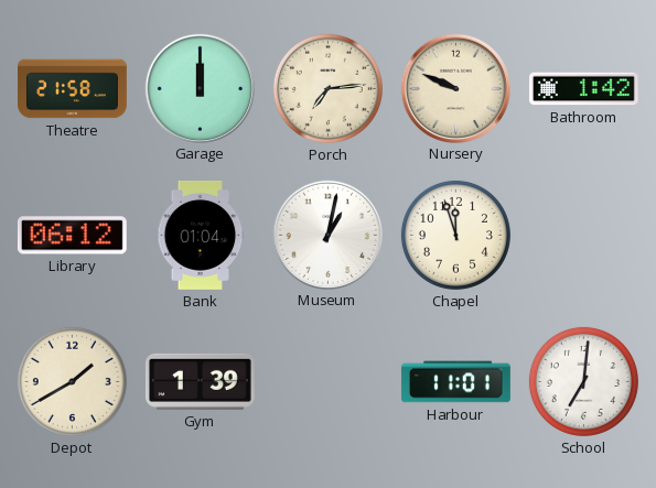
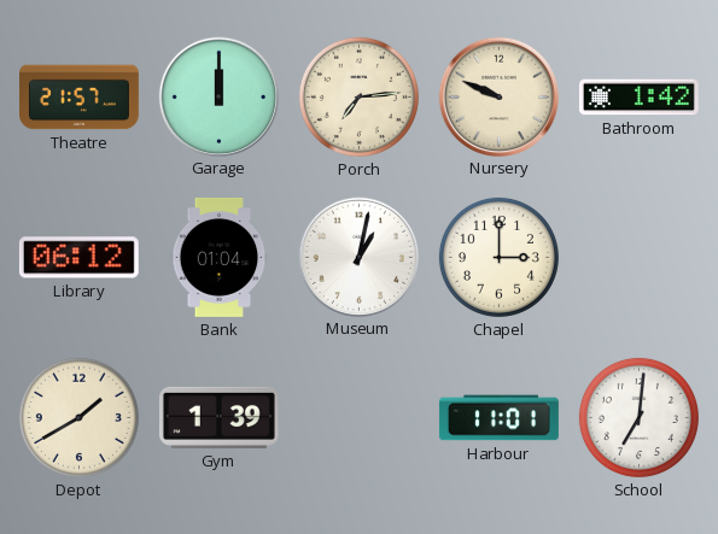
Theatre: 21:58 -> 21:57 (80, 98)
Chapel: 11:57 -> 3:00 (498, 257)
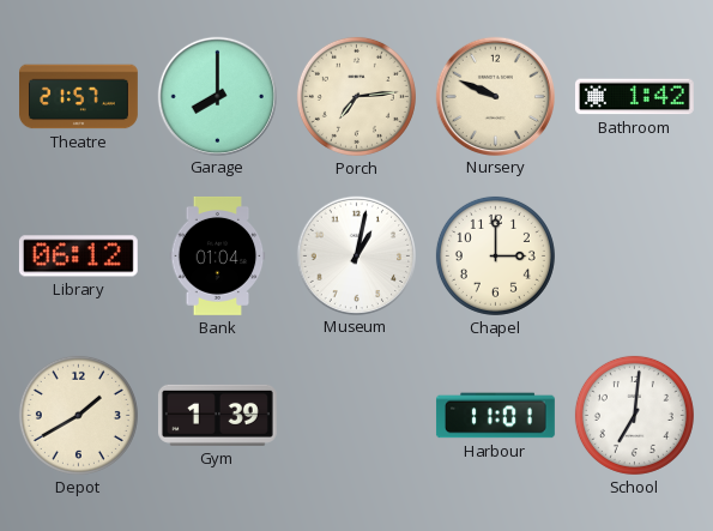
Garage: 12:00 -> 8:00 (217, 96)
